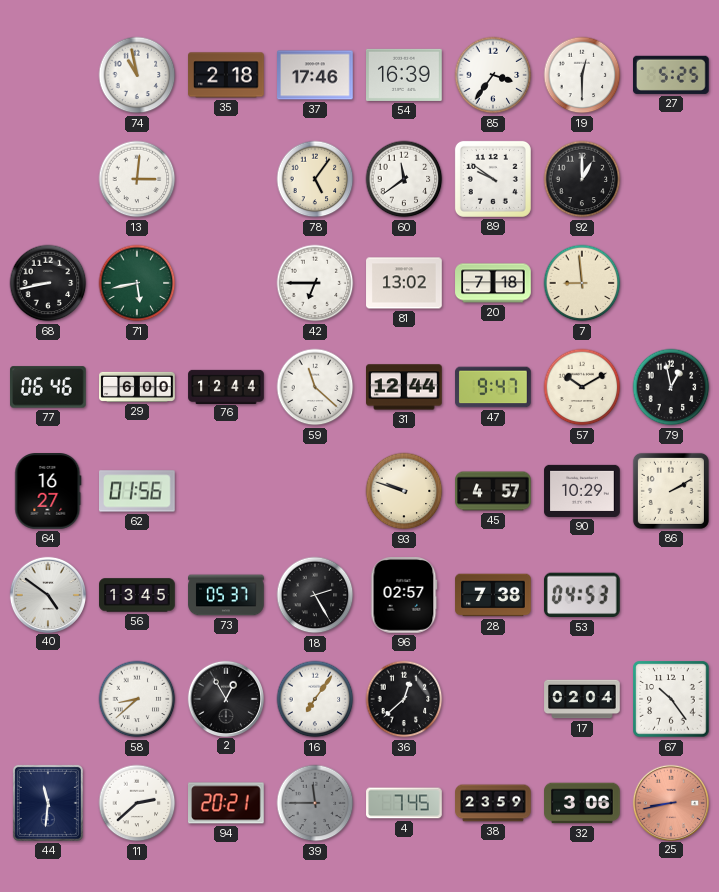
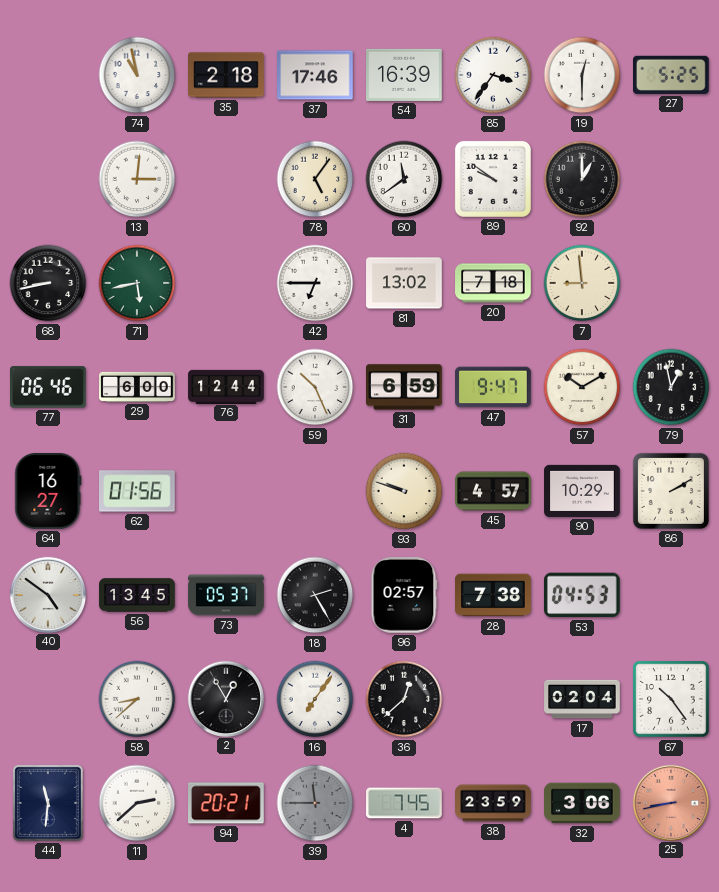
59: 11:22 -> 10:26 (315, 387)
31: 12:44 -> 6:59 (404, 387)
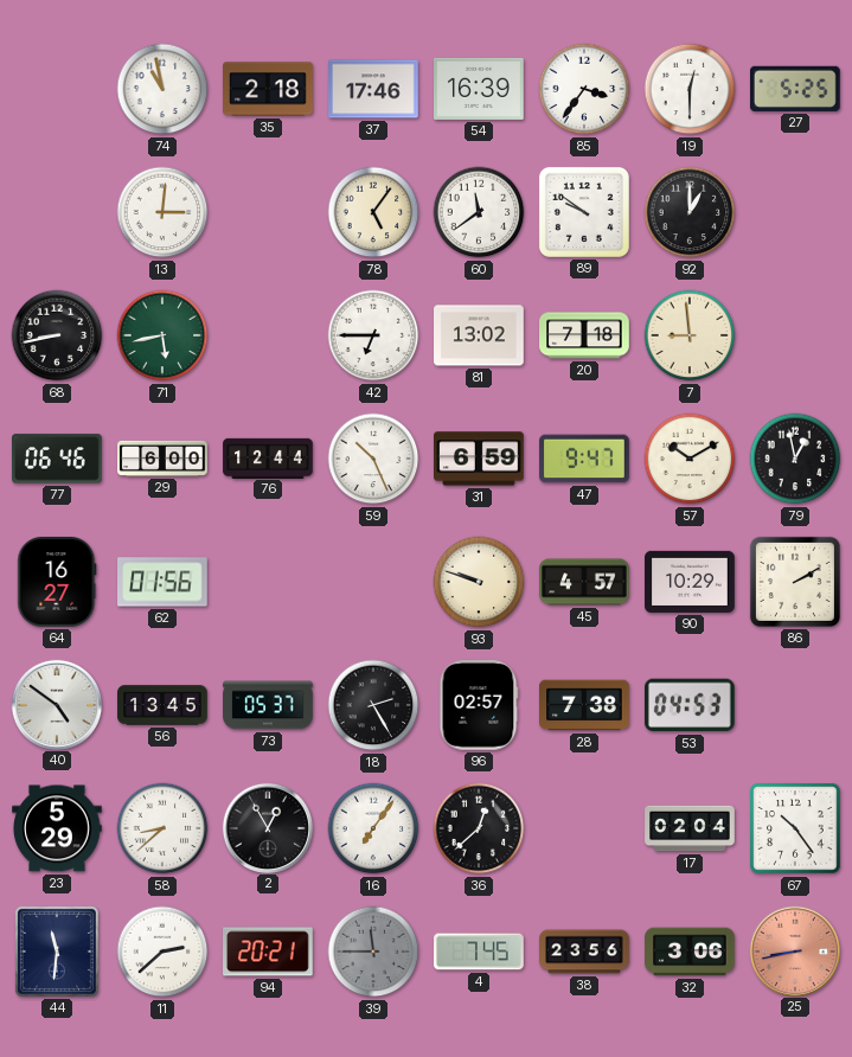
23: none -> 5:29 (57, 828)
38: 23:59 -> 23:56 (584, 952)
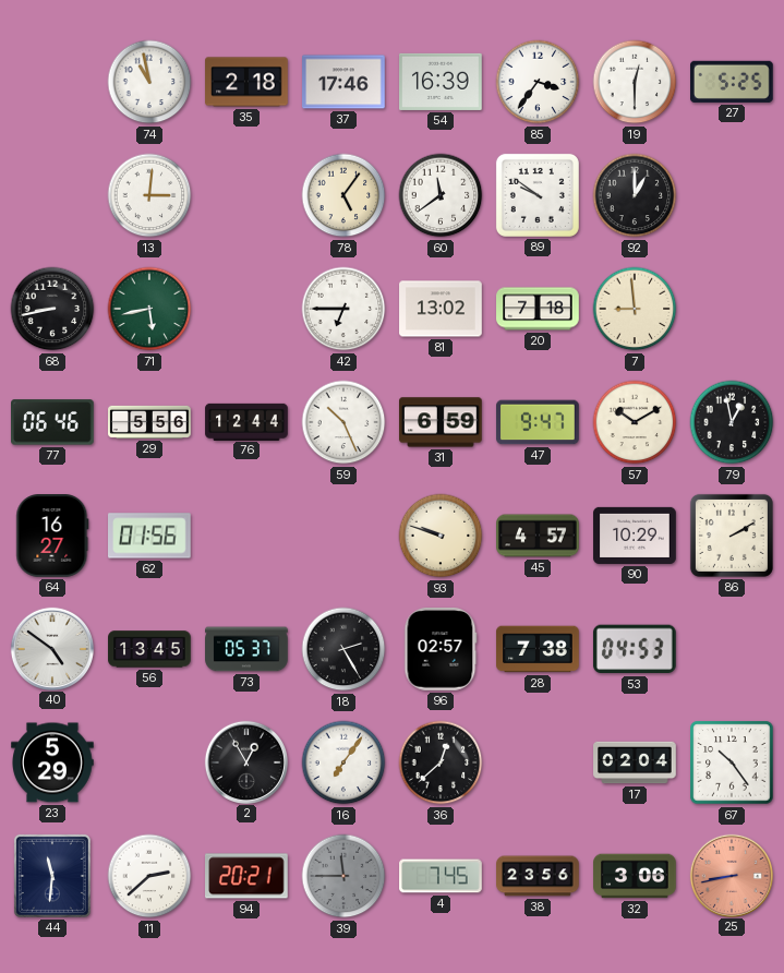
29: 6:00 -> 5:56 (149, 422)
58: 8:38 -> none (162, 828)
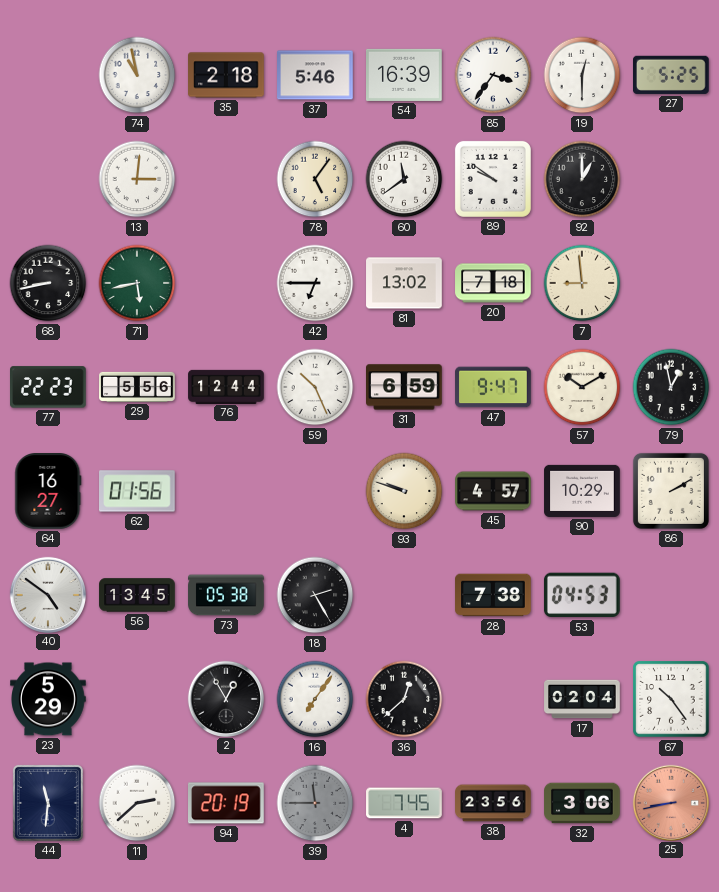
37: 17:46 -> 5:46 (315, 75)
77: 06:46 -> 22:23 (49, 387)
73: 05:37 -> 05:38 (226, 595)
96: 02:57 -> none (441, 649)
94: 20:21 -> 20:19 (227, 803)
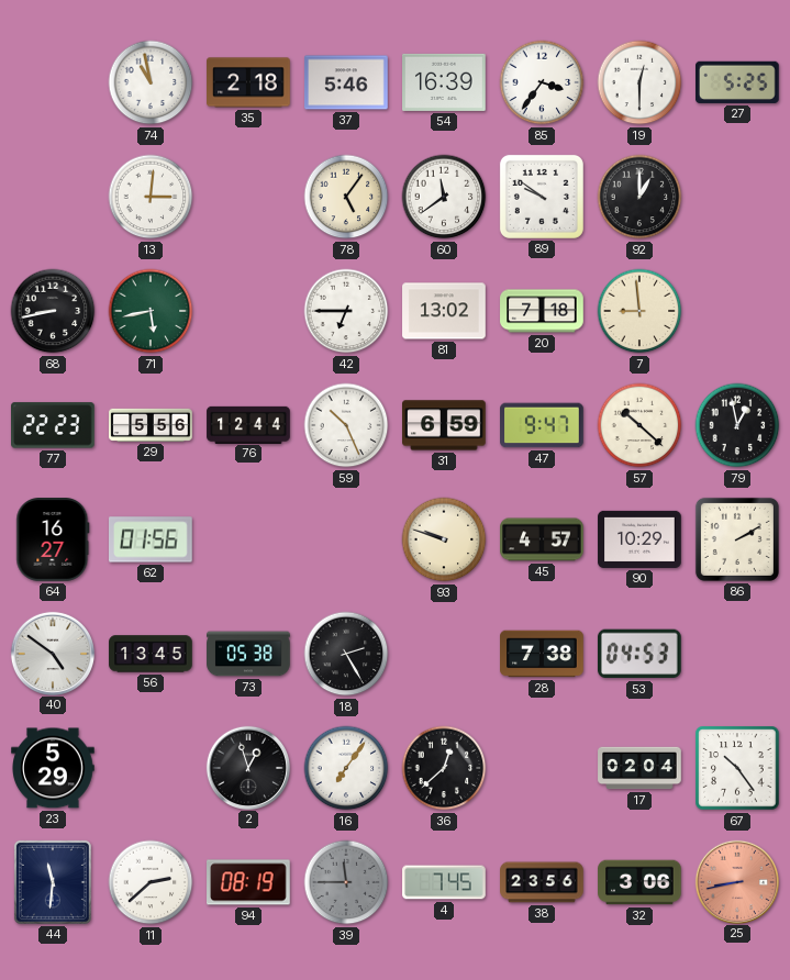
57: 10:10 -> 10:22 (639, 425)
2: 12:55 -> 12:57 (247, 767)
94: 20:19 -> 08:19 (249, 882)
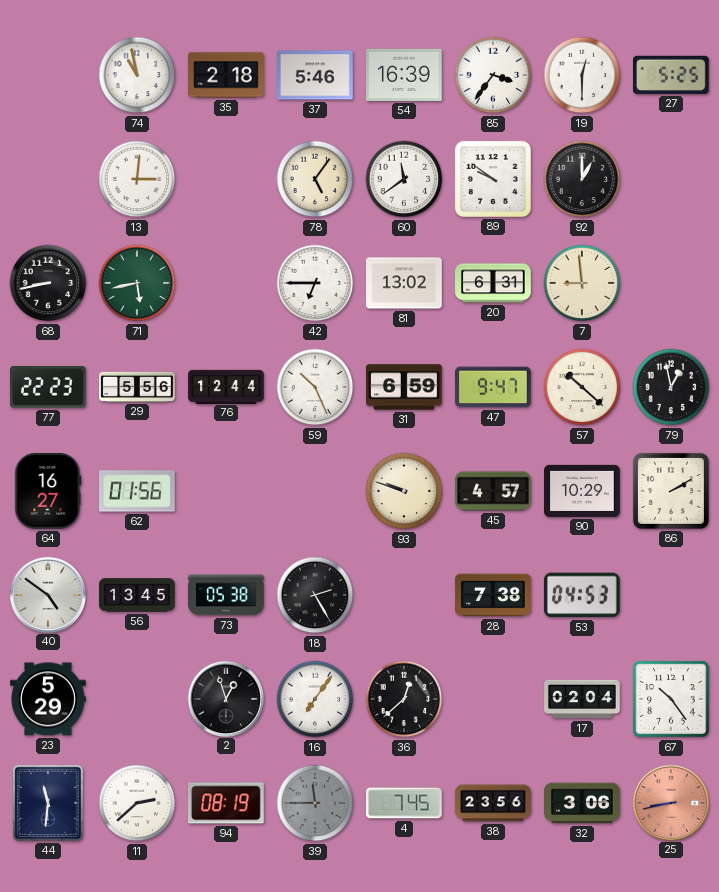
20: 7:18 -> 6:31 (493, 283)
